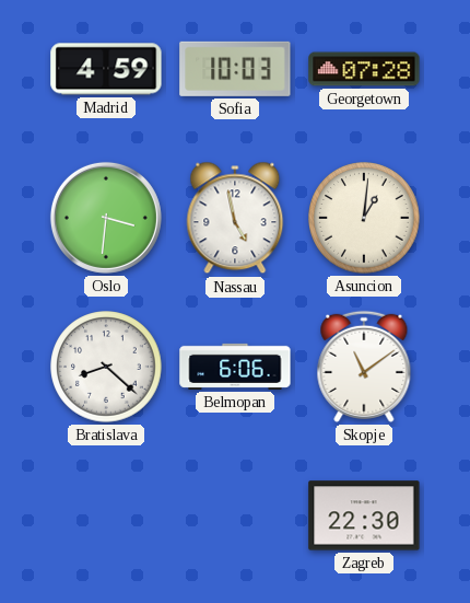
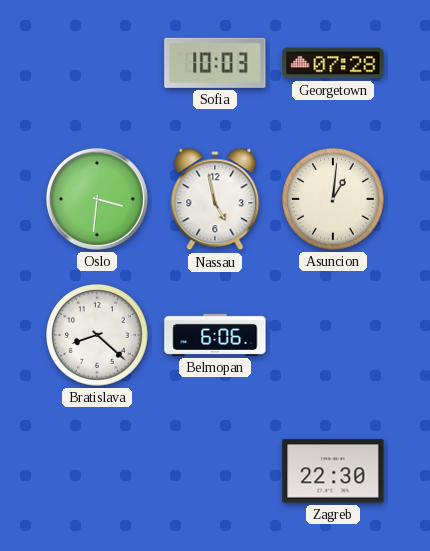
Madrid: 4:59 -> none (106, 69)
Skopje: 11:09 -> none (364, 367)
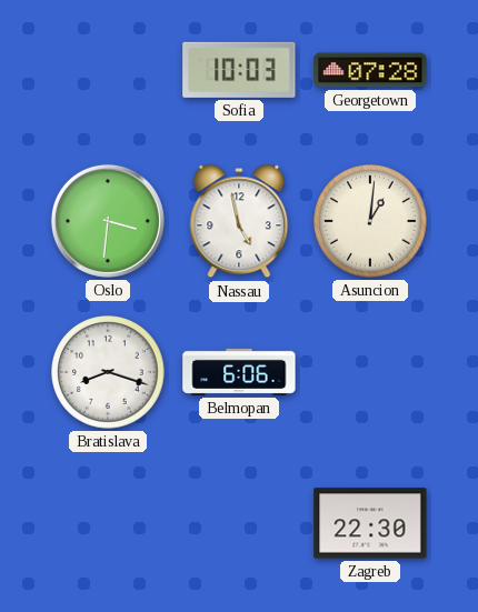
Bratislava: 8:22 -> 8:18 (108, 372)
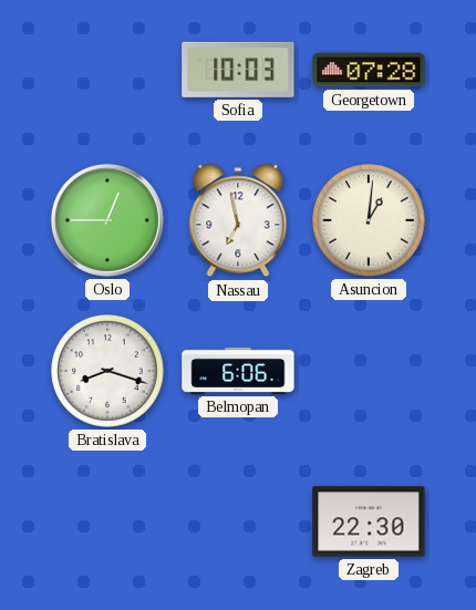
Oslo: 3:31 -> 12:45 (107, 220)
Nassau: 4:58 -> 6:58 (238, 220)
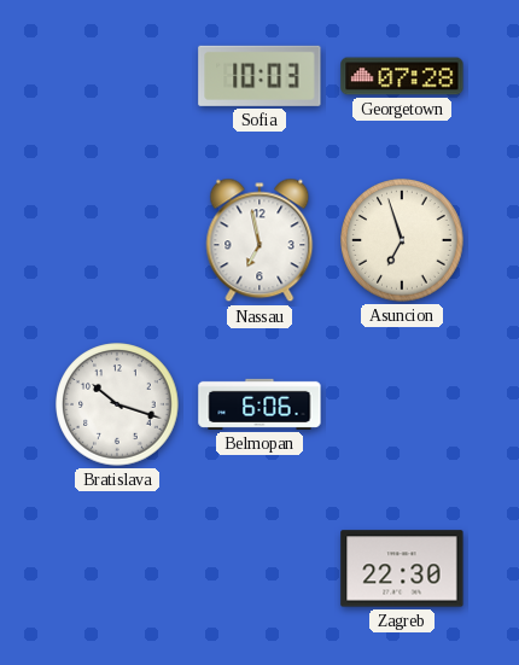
Oslo: 12:45 -> none (107, 220)
Asuncion: 1:01 -> 6:57 (402, 240)
Bratislava: 8:18 -> 10:18 (117, 404)
